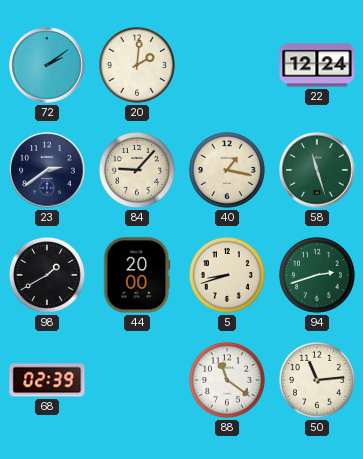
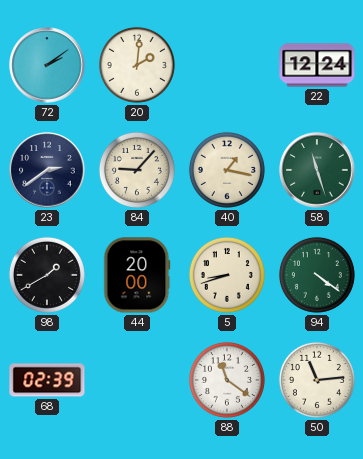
94: 2:42 -> 4:21 (317, 275)
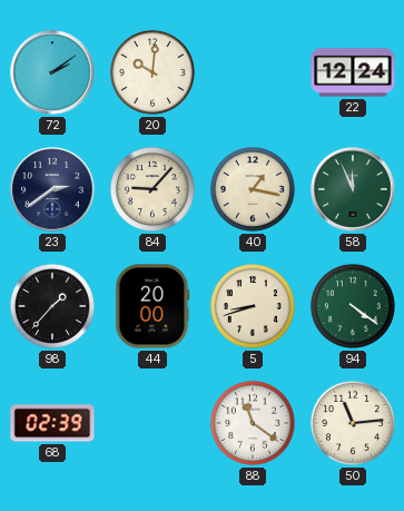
20: 2:01 -> 10:01 (152, 72)
58: 11:27 -> 11:56 (353, 189)
98: 1:40 -> 1:37 (52, 306)
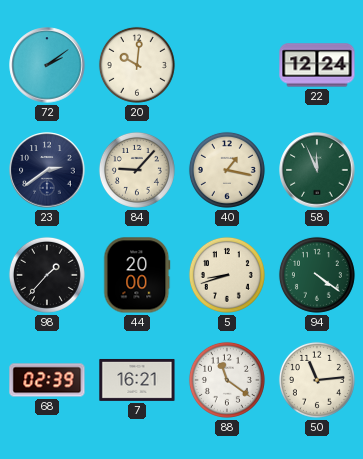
7: none -> 16:21 (137, 380)
